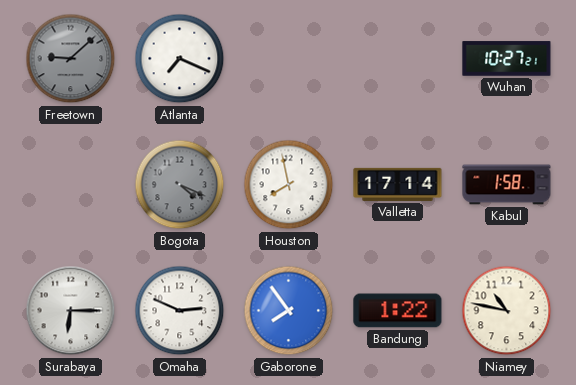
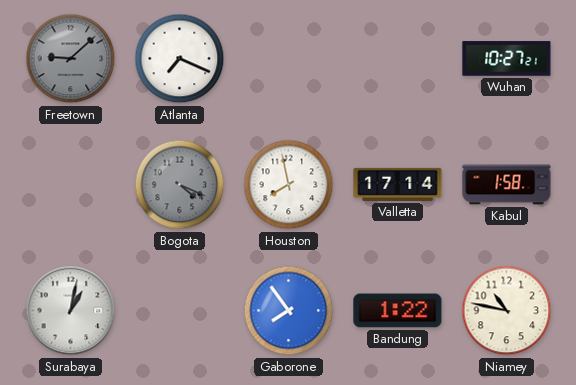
Surabaya: 6:15 -> 1:02 (71, 311)
Omaha: 2:49 -> none (180, 311)
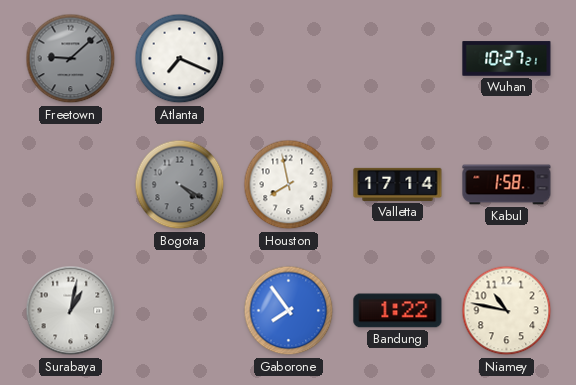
Bogota: 4:19 -> 4:20 (180, 185)
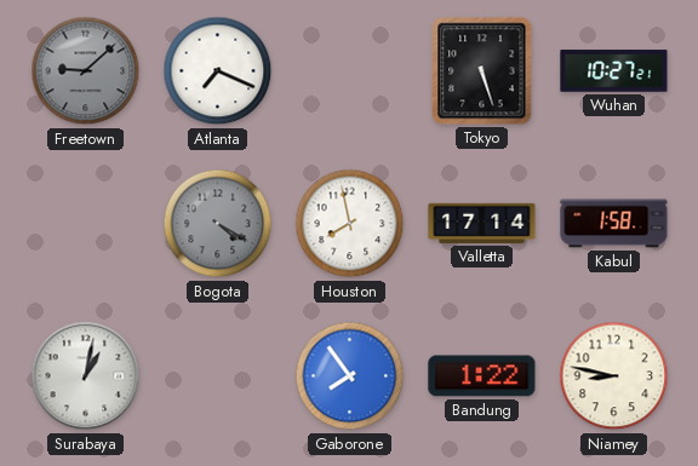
Tokyo: none -> 5:27 (482, 71)
Niamey: 10:47 -> 8:47 (614, 376)
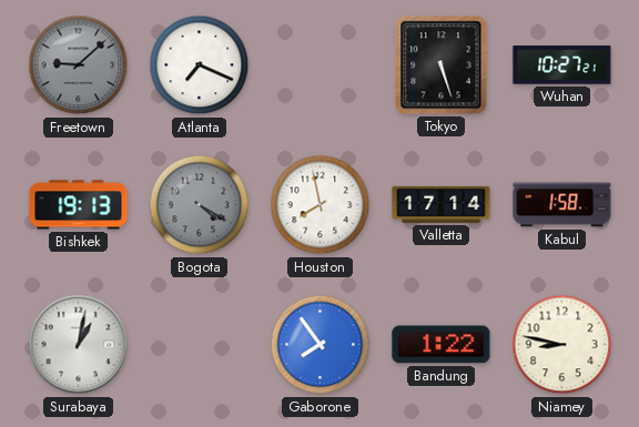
Bishkek: none -> 19:13 (79, 205)
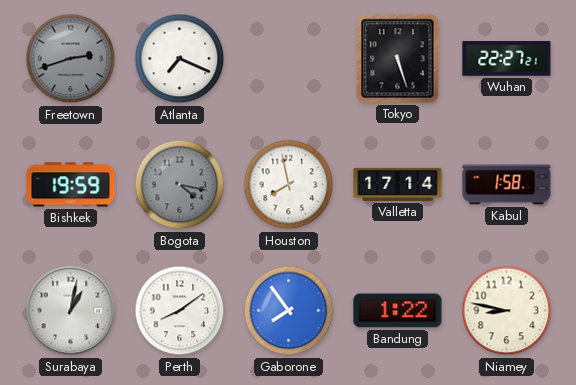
Freetown: 9:08 -> 2:42 (71, 59)
Wuhan: 10:27 -> 22:27 (507, 59)
Bishkek: 19:13 -> 19:59 (71, 185)
Bogota: 4:20 -> 4:17 (180, 185)
Perth: none -> 8:09 (180, 311)
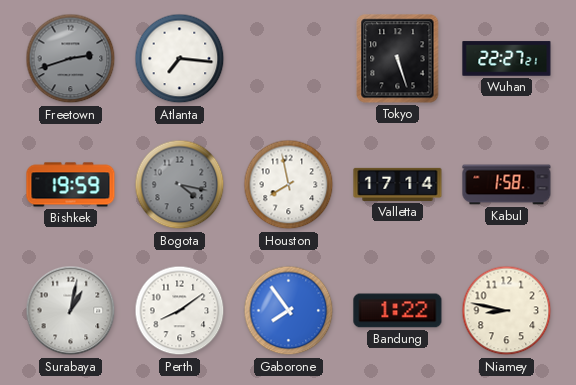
Atlanta: 7:19 -> 7:16 (180, 59)
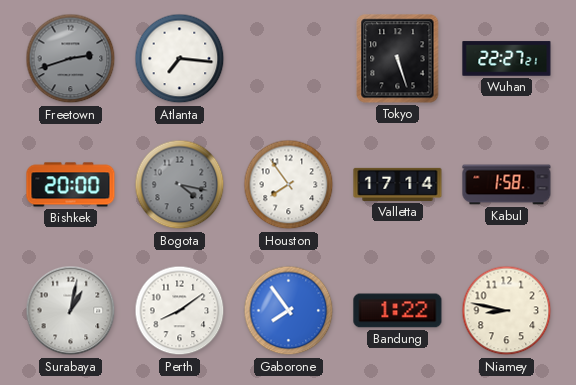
Bishkek: 19:59 -> 20:00 (71, 185)
Houston: 7:58 -> 7:54 (289, 185)
